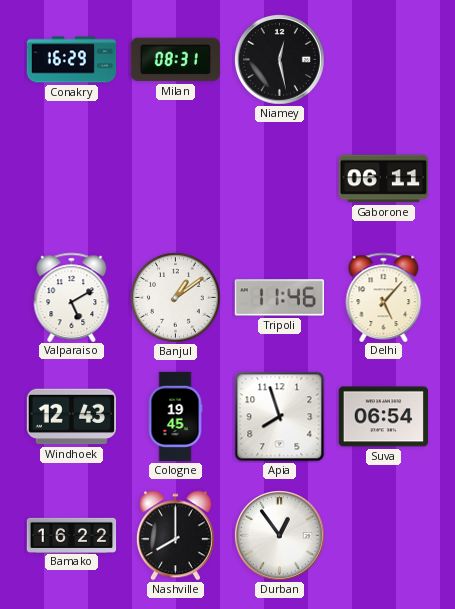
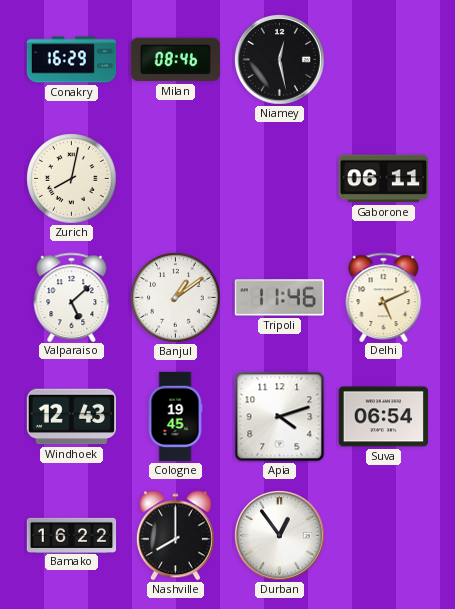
Milan: 08:31 -> 08:46 (175, 60)
Zurich: none -> 8:02 (72, 179)
Valparaiso: 5:10 -> 5:08 (72, 297)
Delhi: 5:07 -> 5:11 (384, 297)
Apia: 7:57 -> 4:12 (280, 417)
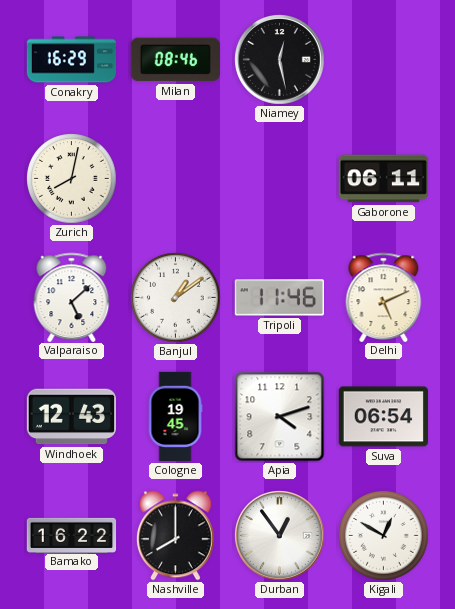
Kigali: none -> 12:50 (384, 536)
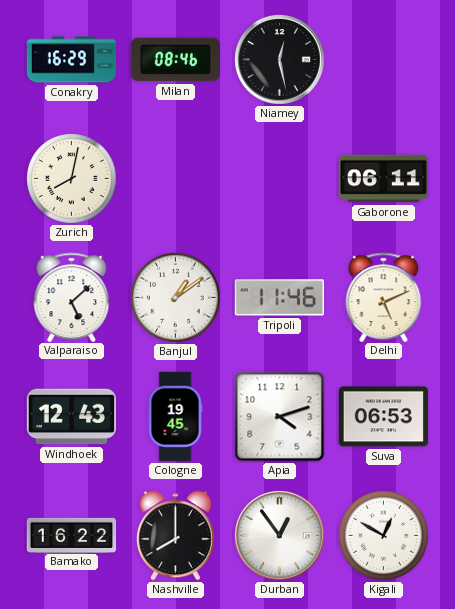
Suva: 06:54 -> 06:53 (383, 417)
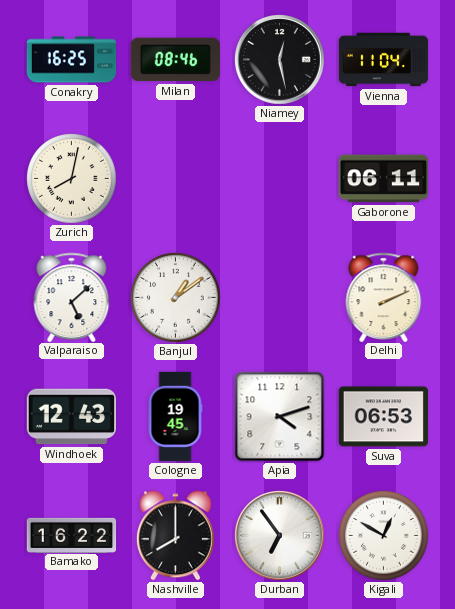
Conakry: 16:29 -> 16:25 (72, 60)
Vienna: none -> 11:04 (384, 60)
Tripoli: 11:46 -> none (279, 298)
Delhi: 5:11 -> 2:11 (384, 297)
Durban: 12:54 -> 6:54 (280, 536)
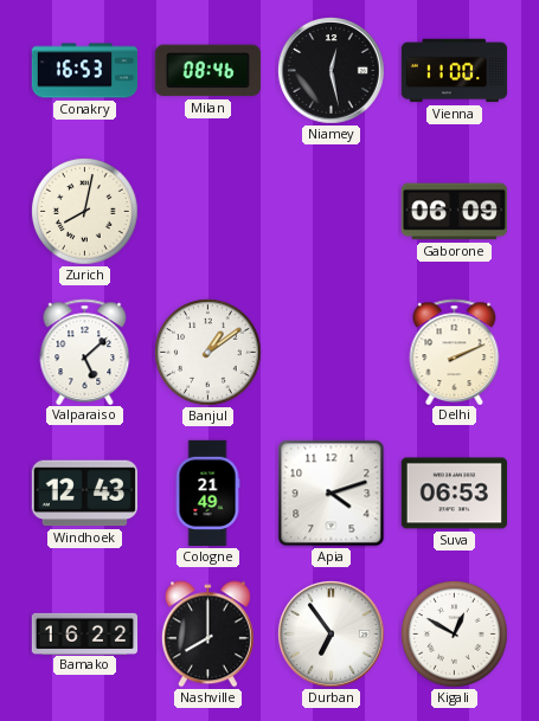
Conakry: 16:25 -> 16:53 (85, 71)
Vienna: 11:04 -> 11:00 (455, 71)
Gaborone: 06:11 -> 06:09 (454, 212)
Cologne: 19:45 -> 21:49 (207, 494)
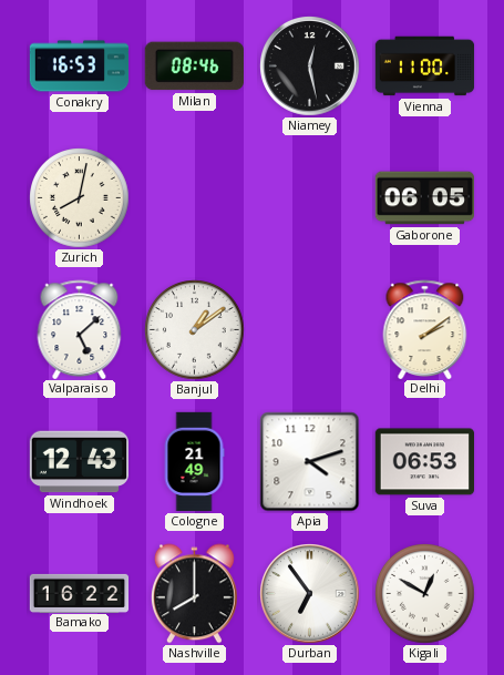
Gaborone: 06:09 -> 06:05 (424, 198)
Delhi: 2:11 -> 2:09 (425, 329)
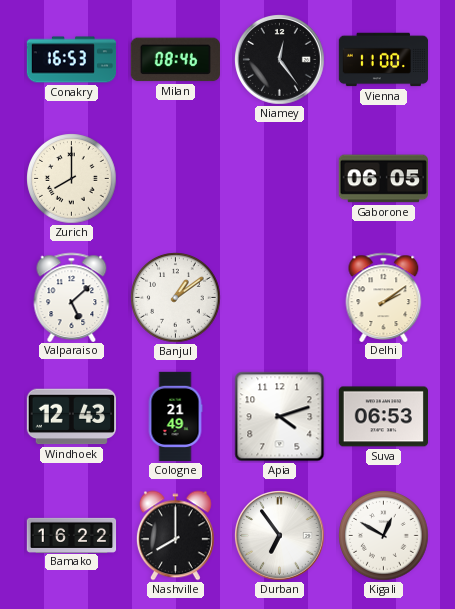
Niamey: 12:28 -> 12:24 (280, 60)
Zurich: 8:02 -> 8:00 (72, 179)
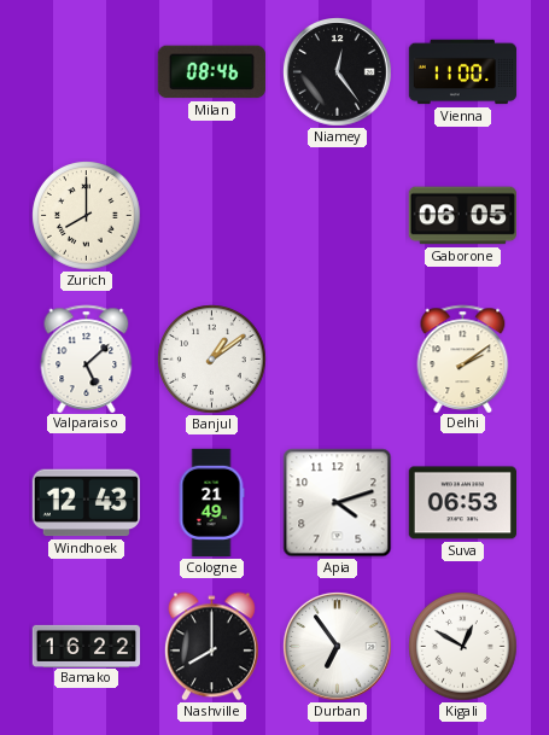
Conakry: 16:53 -> none (72, 60)
